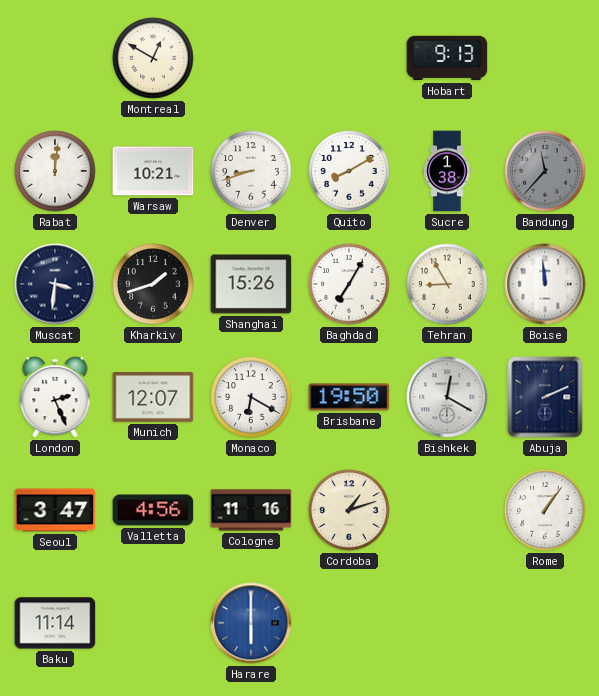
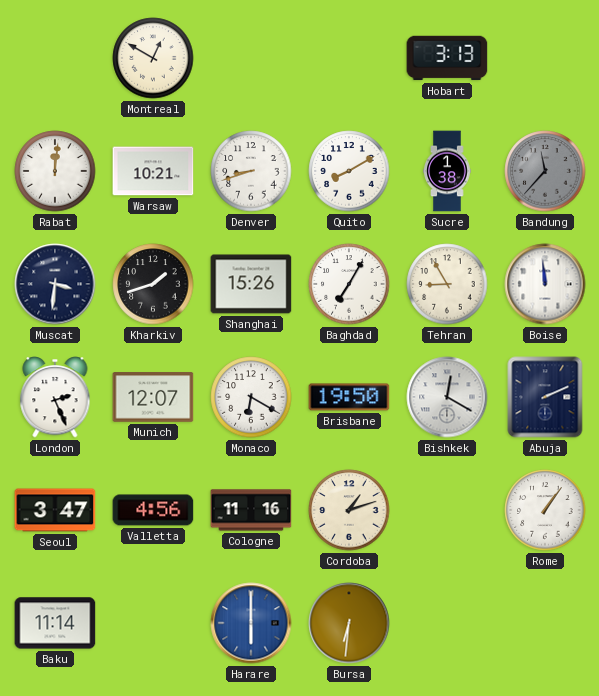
Hobart: 9:13 -> 3:13 (447, 58)
Bursa: none -> 6:31 (349, 623)
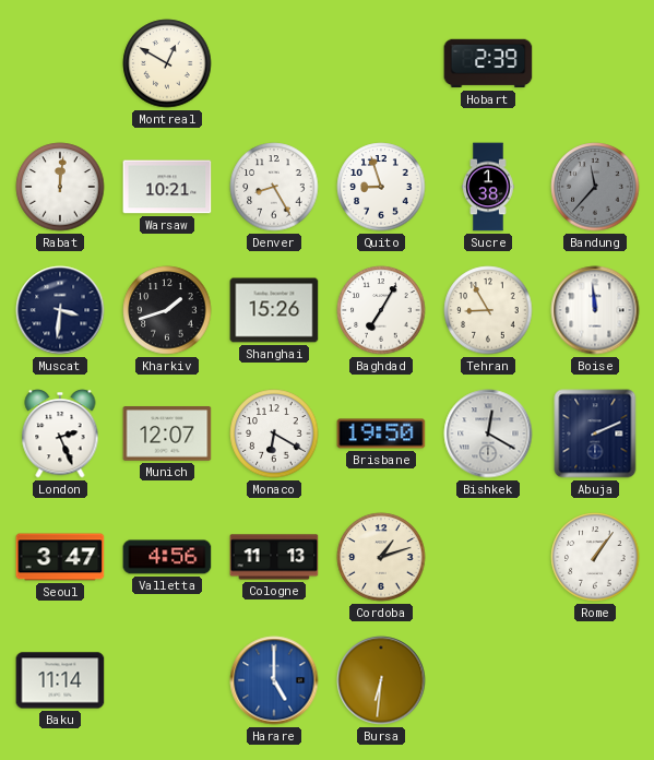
Hobart: 3:13 -> 2:39 (488, 63)
Denver: 8:42 -> 8:25 (274, 187)
Quito: 8:10 -> 8:57 (381, 187)
Cologne: 11:16 -> 11:13 (274, 557)
Harare: 6:00 -> 5:00 (274, 680)
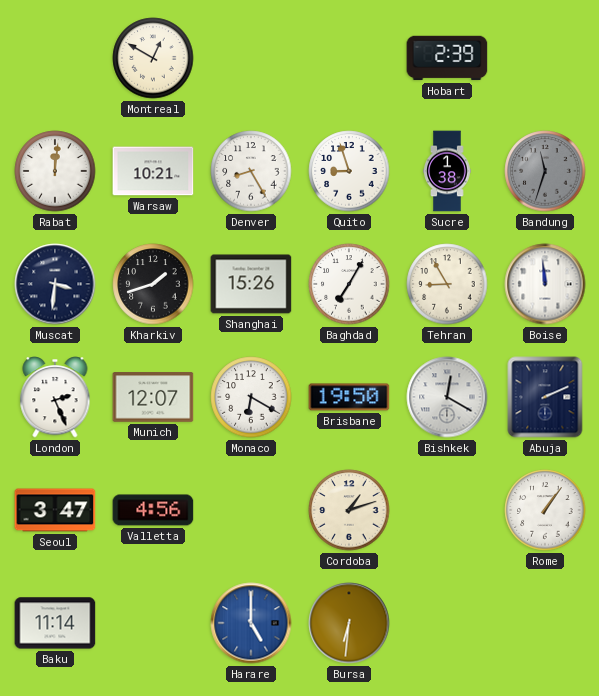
Bandung: 11:37 -> 11:33 (545, 171)
Cologne: 11:13 -> none (274, 557)
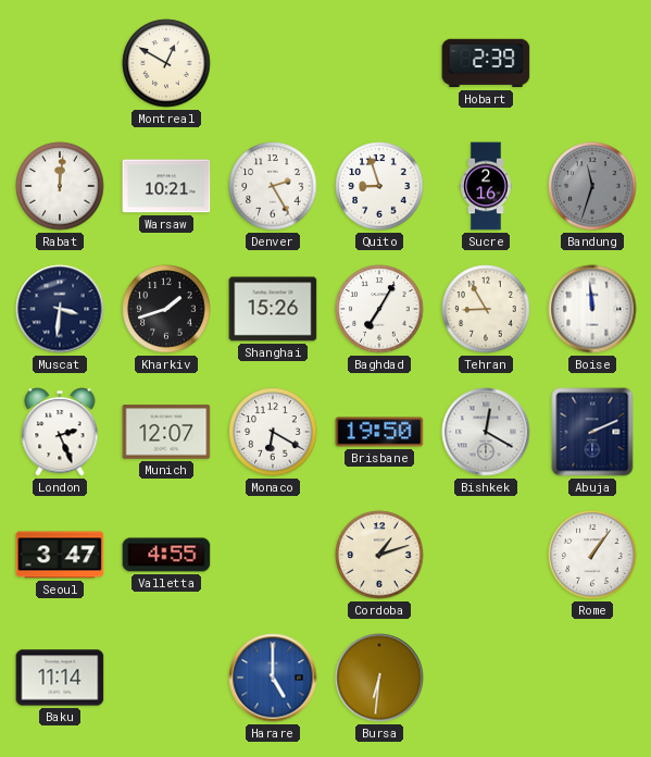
Denver: 8:25 -> 2:25 (273, 186)
Sucre: 1:38 -> 2:16 (486, 186)
Valletta: 4:56 -> 4:55 (166, 555)
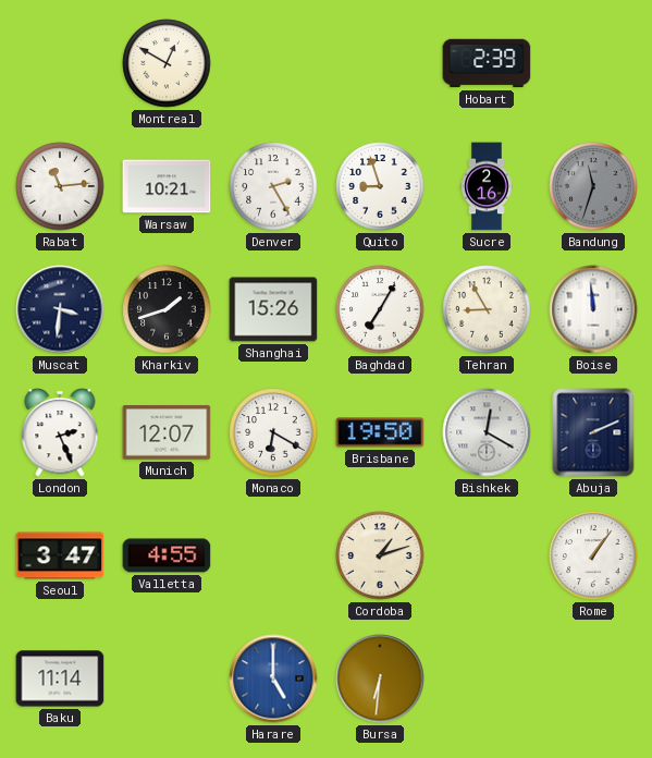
Rabat: 12:01 -> 11:14 (60, 186)
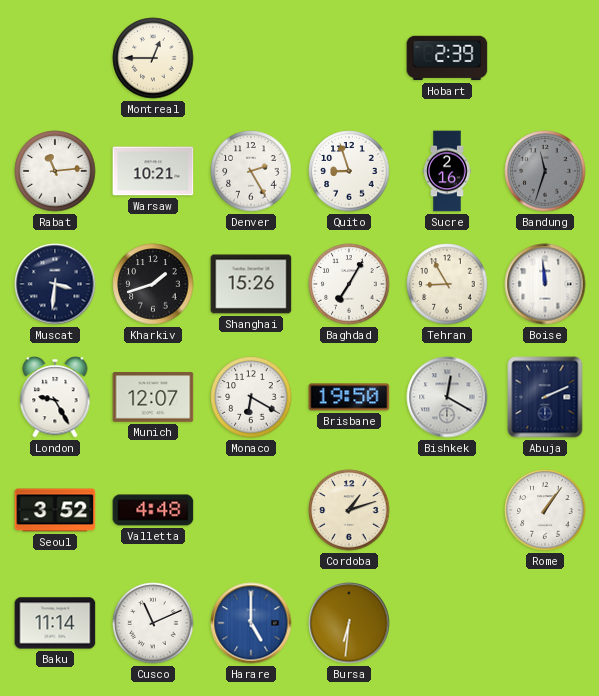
Montreal: 12:50 -> 12:45 (153, 58)
London: 2:26 -> 9:25 (55, 397)
Seoul: 3:47 -> 3:52 (55, 510)
Valletta: 4:55 -> 4:48 (153, 510)
Cusco: none -> 11:11 (153, 623)
